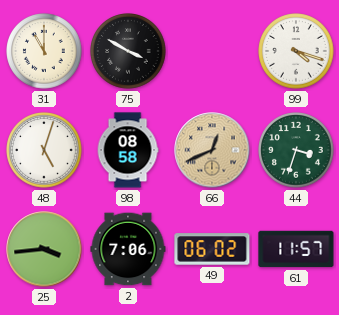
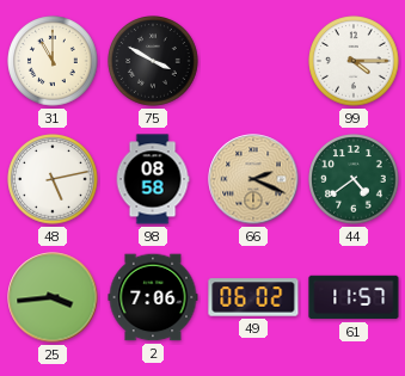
99: 4:18 -> 4:15 (354, 61)
48: 5:03 -> 5:13 (53, 179)
66: 12:41 -> 2:19 (253, 179)
44: 3:33 -> 4:39 (354, 179)
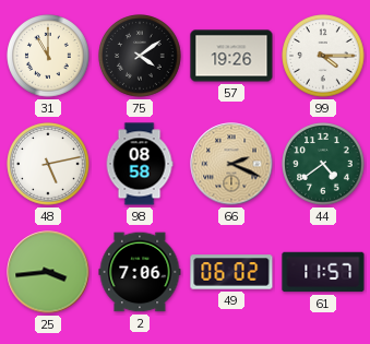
75: 3:50 -> 4:09 (140, 56)
57: none -> 19:26 (231, 56)
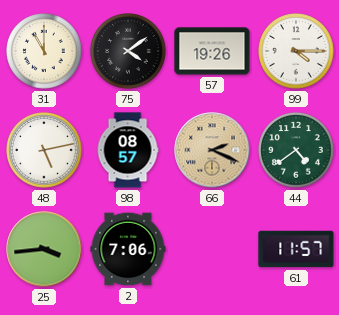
98: 08:58 -> 08:57 (128, 150)
49: 06:02 -> none (231, 272)
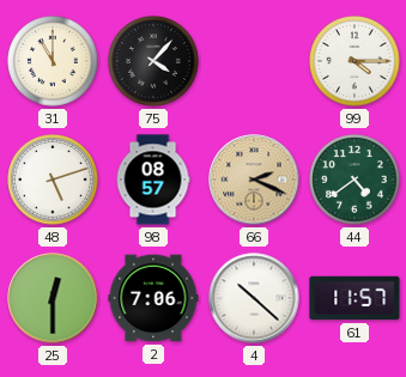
75: 4:09 -> 4:07 (153, 61)
57: 19:26 -> none (212, 51)
48: 5:13 -> 5:12 (53, 180)
25: 3:44 -> 12:30 (53, 298)
4: none -> 10:22 (254, 298)
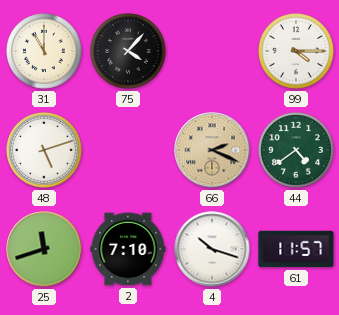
98: 08:57 -> none (153, 180)
25: 12:30 -> 11:42 (44, 249)
2: 7:06 -> 7:10 (128, 249)
4: 10:22 -> 10:18 (212, 249)
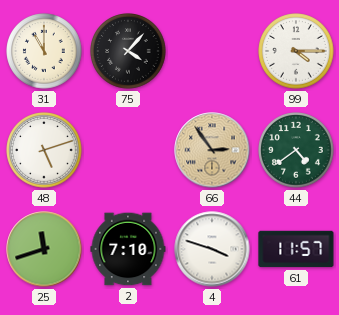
66: 2:19 -> 2:54 (212, 150)
4: 10:18 -> 3:48 (212, 249)
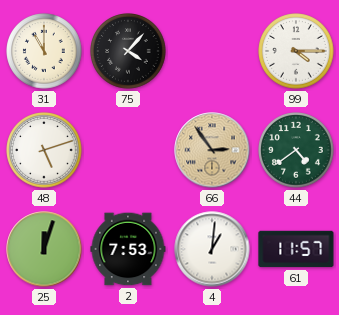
25: 11:42 -> 12:03 (44, 249)
2: 7:10 -> 7:53 (128, 249)
4: 3:48 -> 1:01 (212, 249)
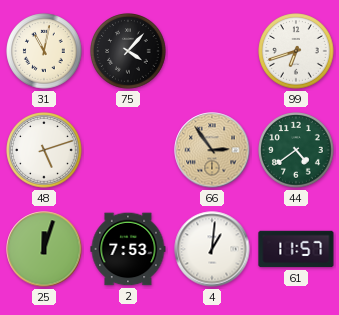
31: 11:00 -> 11:02 (44, 51)
99: 4:15 -> 6:42 (296, 51)
